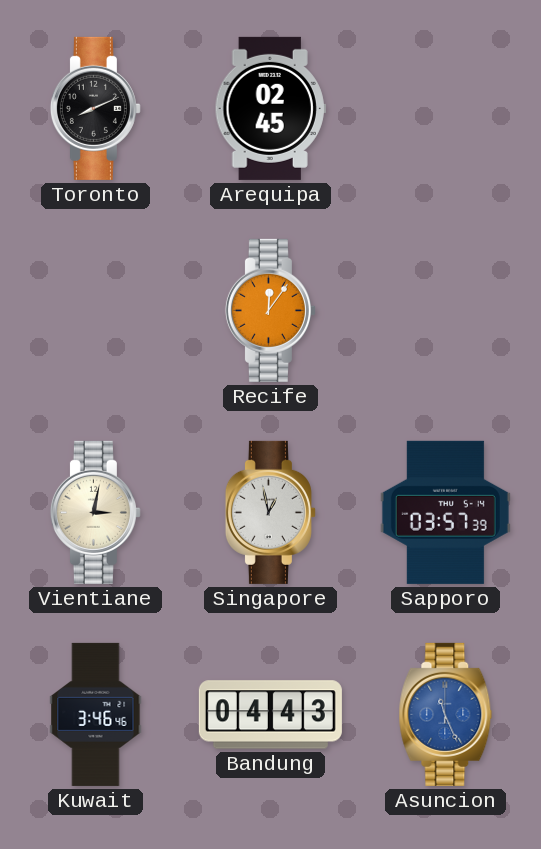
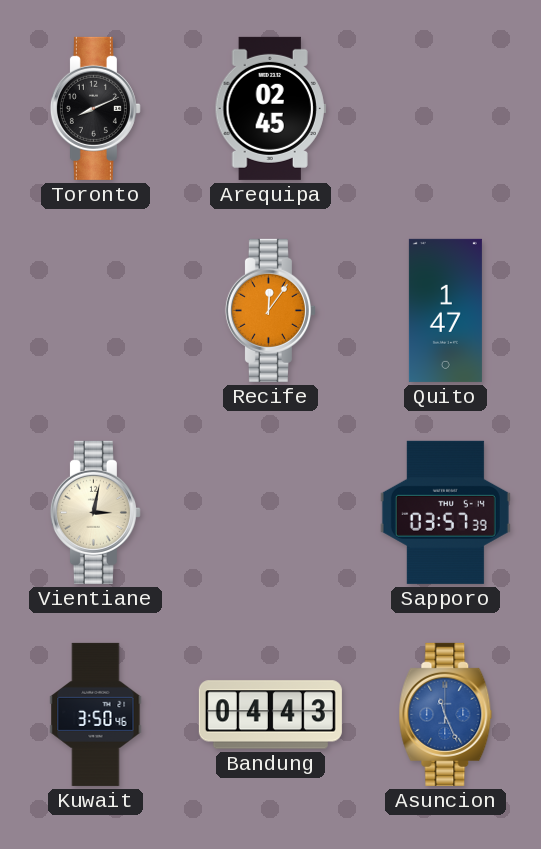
Quito: none -> 1:47 (445, 310)
Singapore: 12:58 -> none (270, 512)
Kuwait: 3:46 -> 3:50 (96, 714)
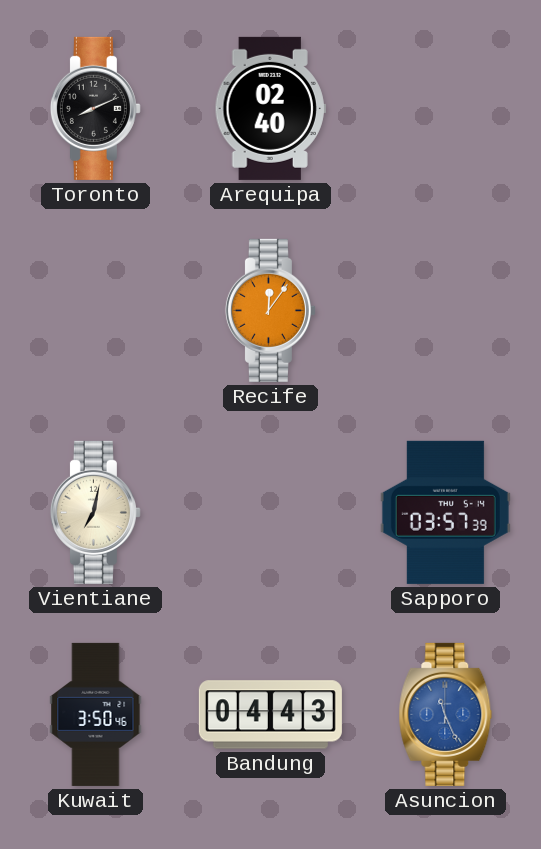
Arequipa: 02:45 -> 02:40 (270, 108)
Quito: 1:47 -> none (445, 310)
Vientiane: 3:02 -> 7:02 (95, 512)
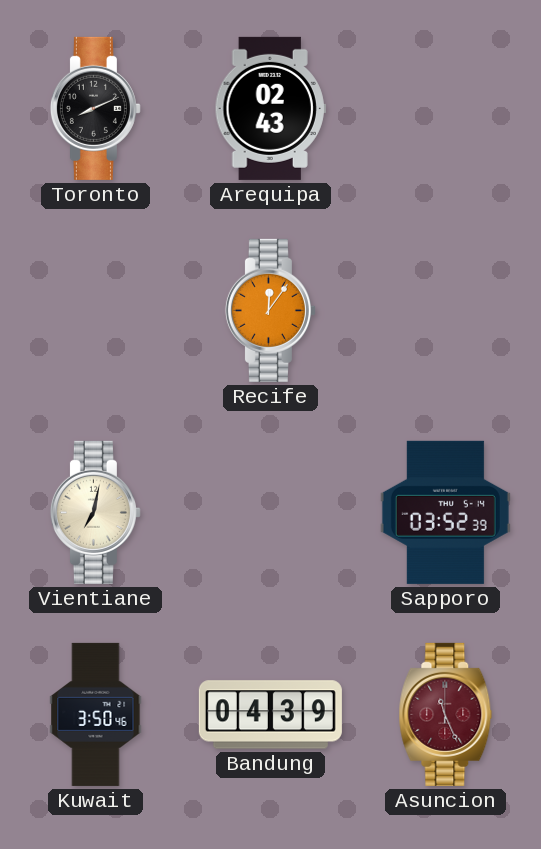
Arequipa: 02:40 -> 02:43 (270, 108)
Sapporo: 03:57 -> 03:52 (445, 512)
Bandung: 04:43 -> 04:39 (270, 715)
Asuncion dial: blue -> burgundy (446, 714)
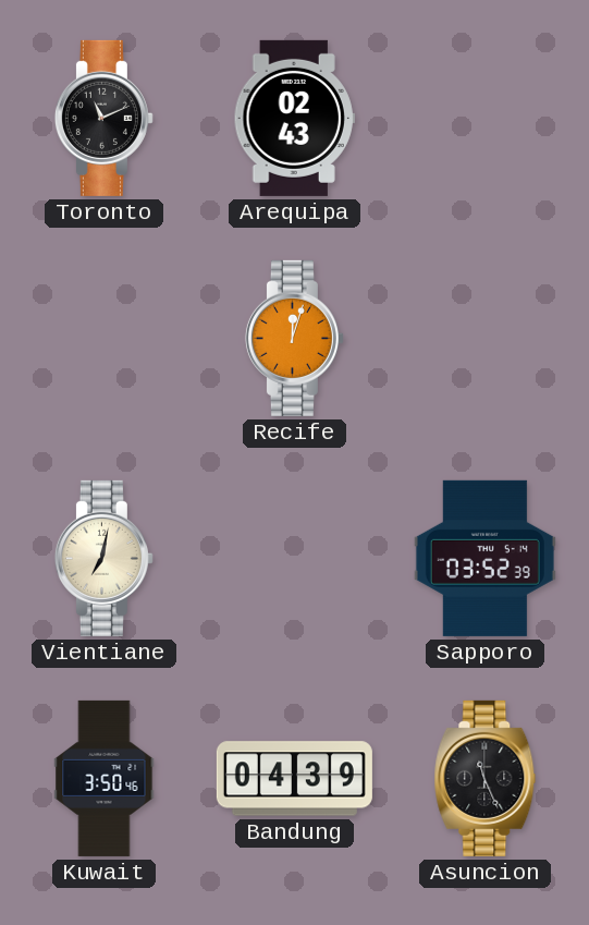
Toronto: 8:11 -> 11:11 (103, 118)
Recife: 12:06 -> 12:03 (294, 338)
Asuncion dial: burgundy -> black (486, 778)
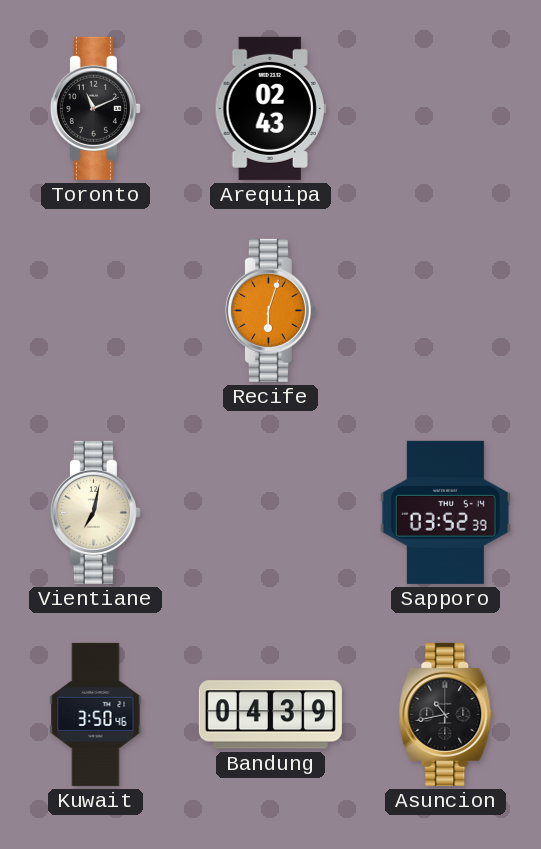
Recife: 12:03 -> 6:03 (270, 310)
Asuncion: 11:26 -> 10:43 (446, 714)
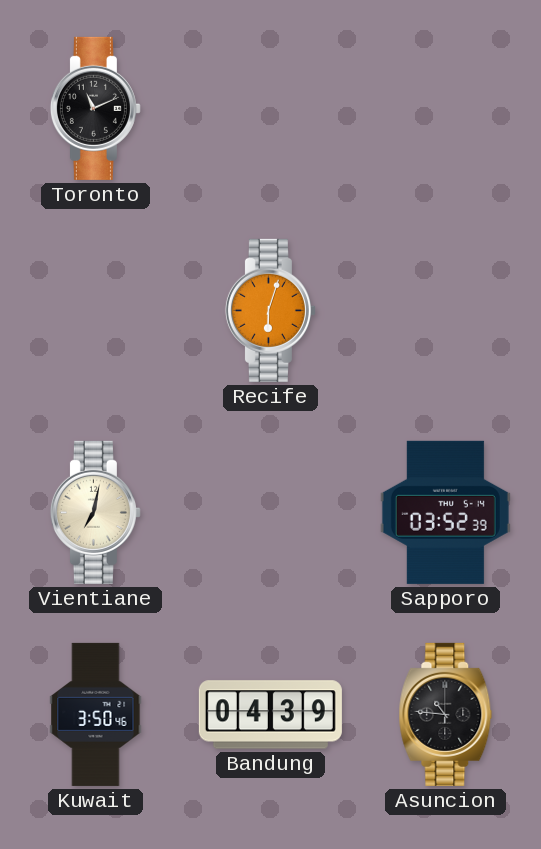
Arequipa: 02:43 -> none (270, 108)
Asuncion: 10:43 -> 10:46 (446, 714)
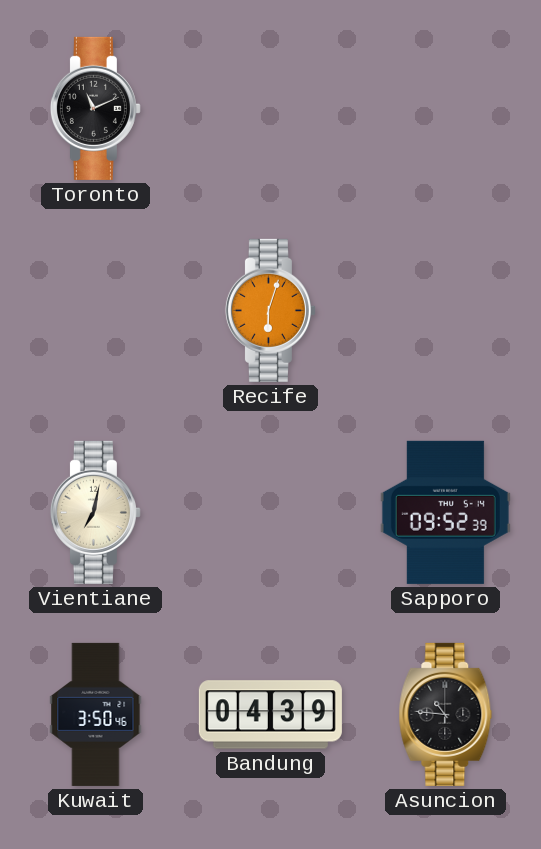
Sapporo: 03:52 -> 09:52 (445, 512)
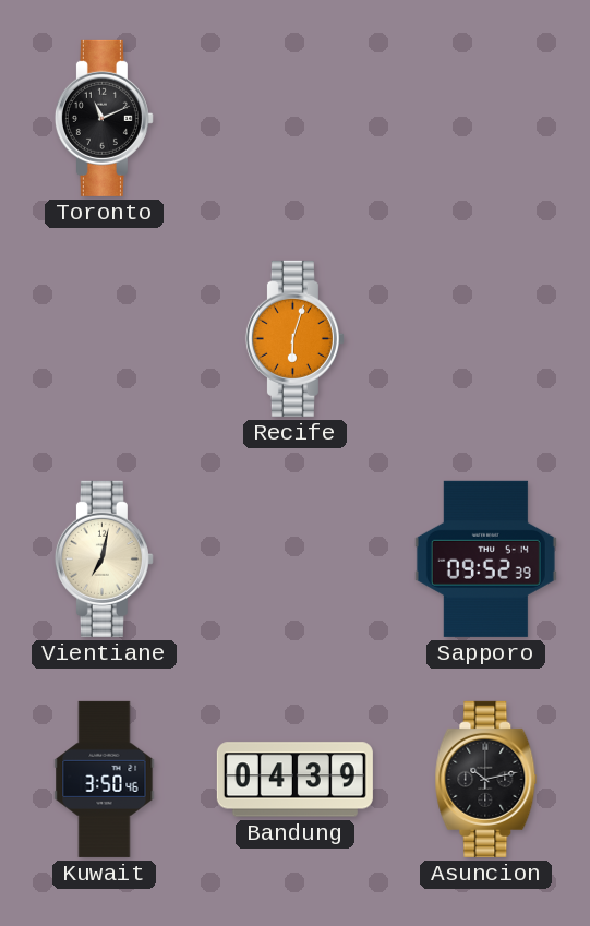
Asuncion: 10:46 -> 10:13 (486, 779)
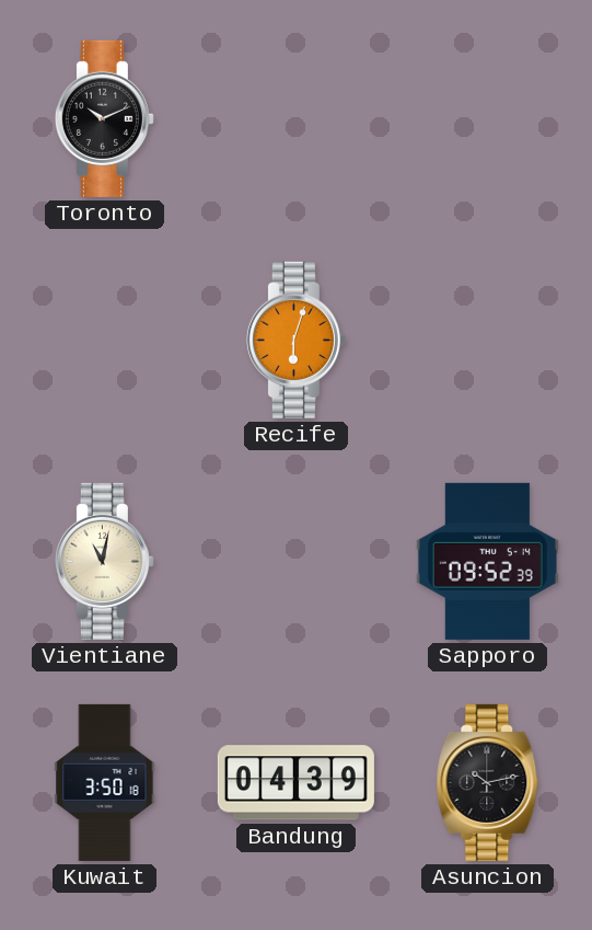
Toronto: 11:11 -> 10:11 (104, 118)
Vientiane: 7:02 -> 11:02 (104, 561)
Kuwait: 3:50:46 -> 3:50:18 (105, 782)
